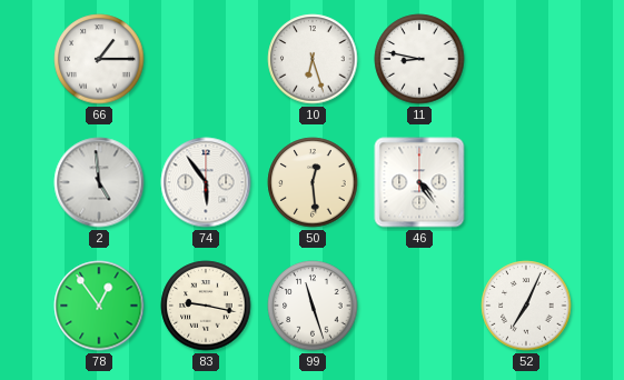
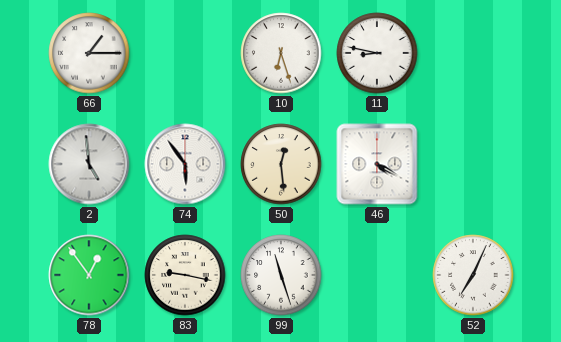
46: 4:24 -> 4:20 (377, 164)
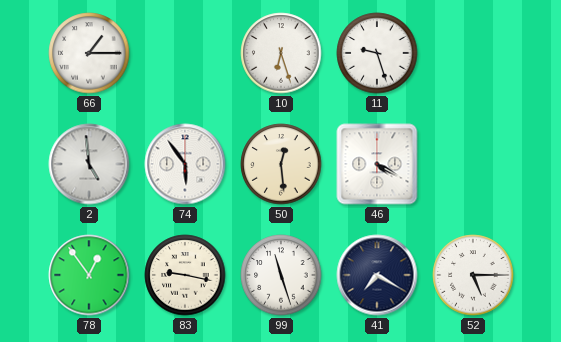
11: 8:47 -> 9:27 (377, 53)
41: none -> 7:20 (377, 275)
52: 7:04 -> 5:15 (473, 275)
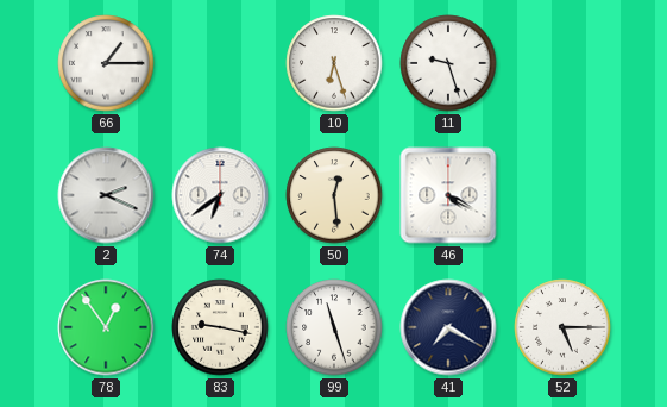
2: 4:59 -> 2:19 (106, 195)
74: 5:54 -> 6:39 (220, 195)
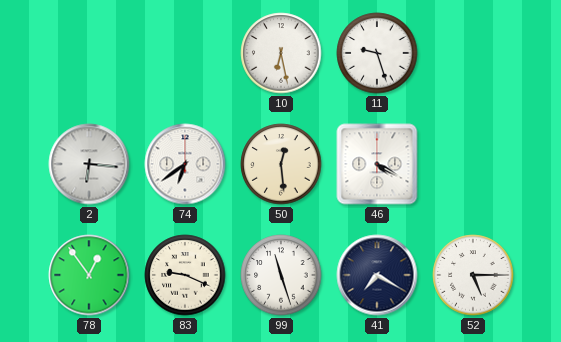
66: 1:15 -> none (106, 63)
10: 6:27 -> 6:28 (281, 53)
2: 2:19 -> 6:16 (89, 164)
83: 9:17 -> 9:19 (185, 275)
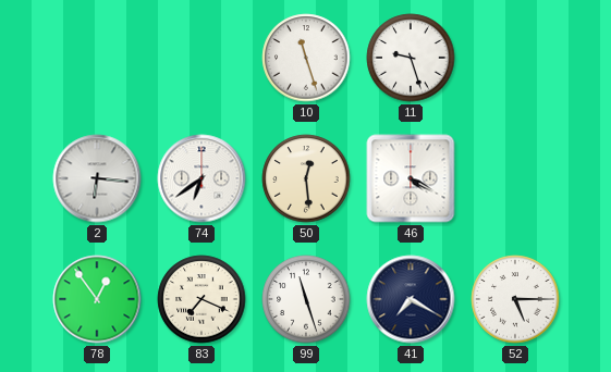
10: 6:28 -> 11:27 (306, 58)
83: 9:19 -> 7:19 (201, 299)
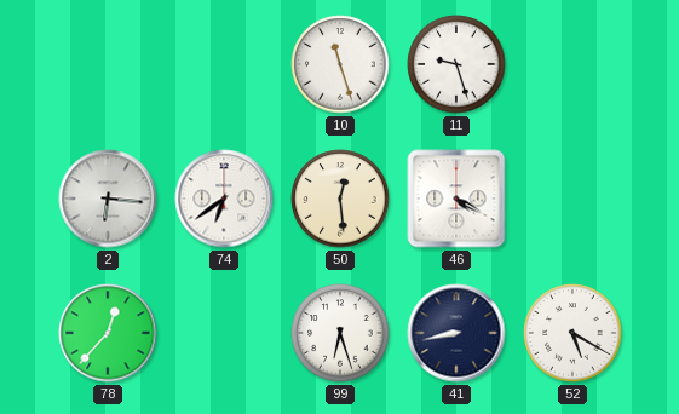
78: 12:54 -> 12:37 (108, 333)
83: 7:19 -> none (201, 299)
99: 11:27 -> 6:27 (340, 333)
41: 7:20 -> 8:43 (456, 333)
52: 5:15 -> 5:20 (572, 333)
